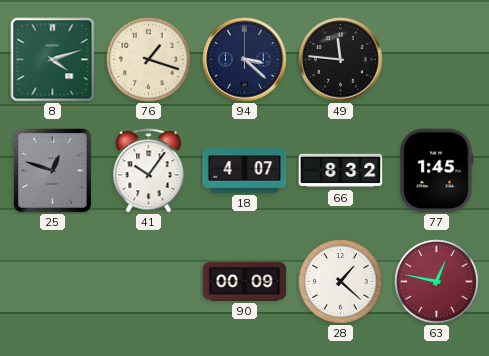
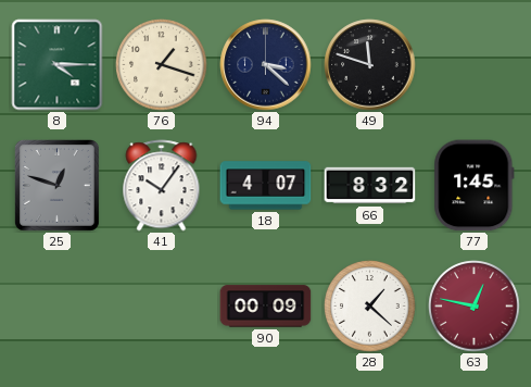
8: 4:12 -> 4:15 (58, 65)
49: 11:46 -> 11:48 (370, 65)
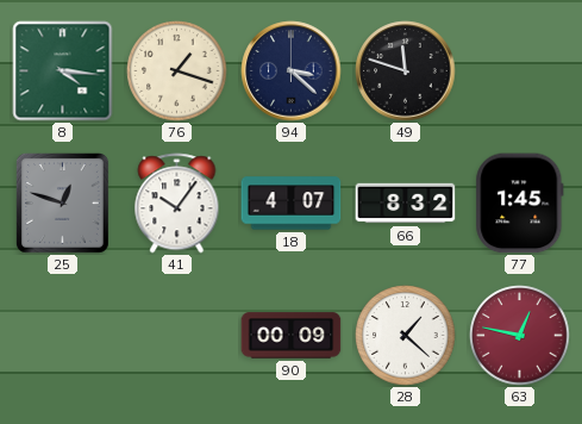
8: 4:15 -> 4:16 (63, 71)
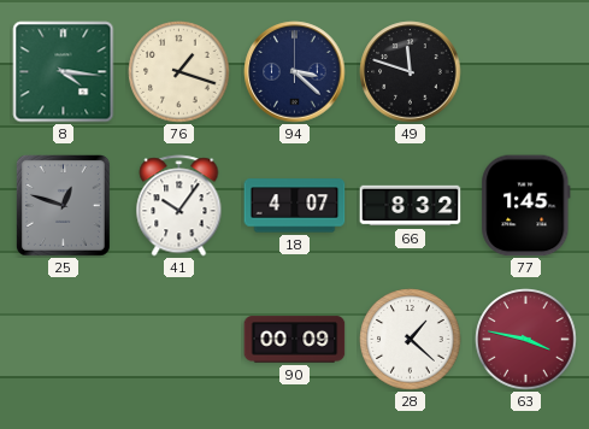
63: 12:47 -> 3:47 (526, 340)
